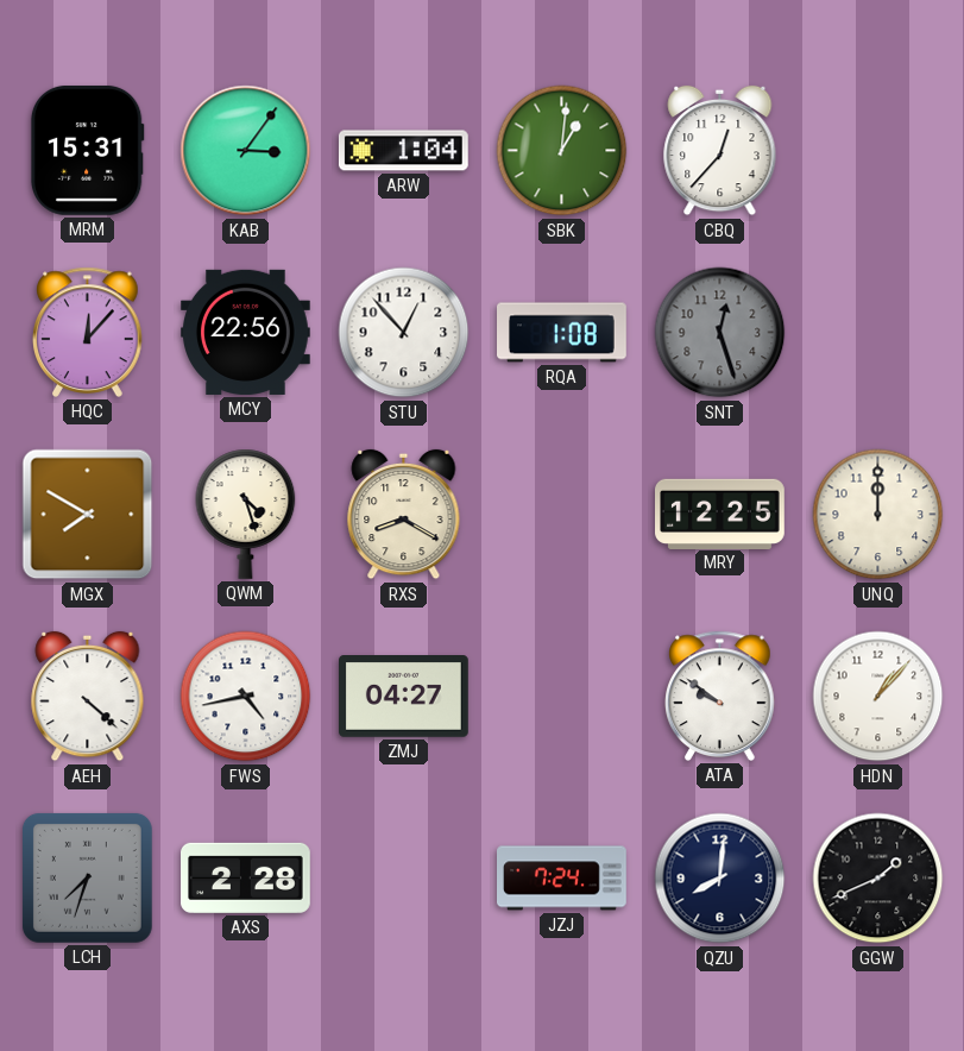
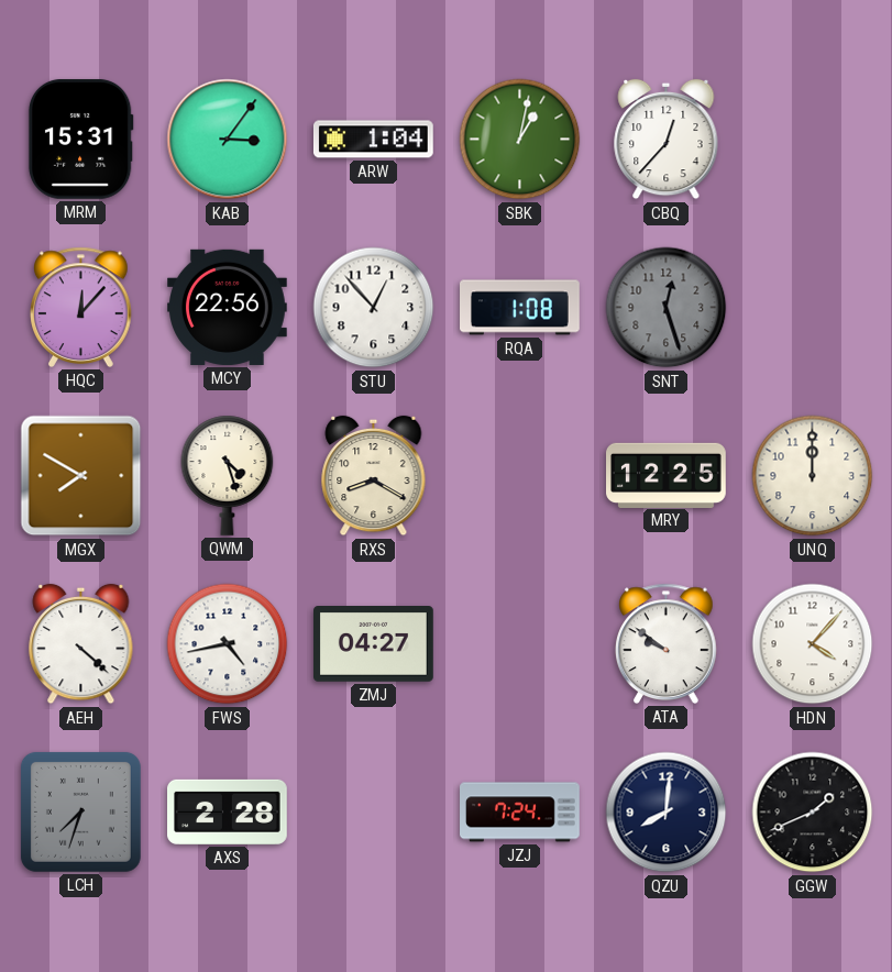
SBK: 1:01 -> 1:02 (520, 140)
HDN: 1:07 -> 4:07 (813, 644)
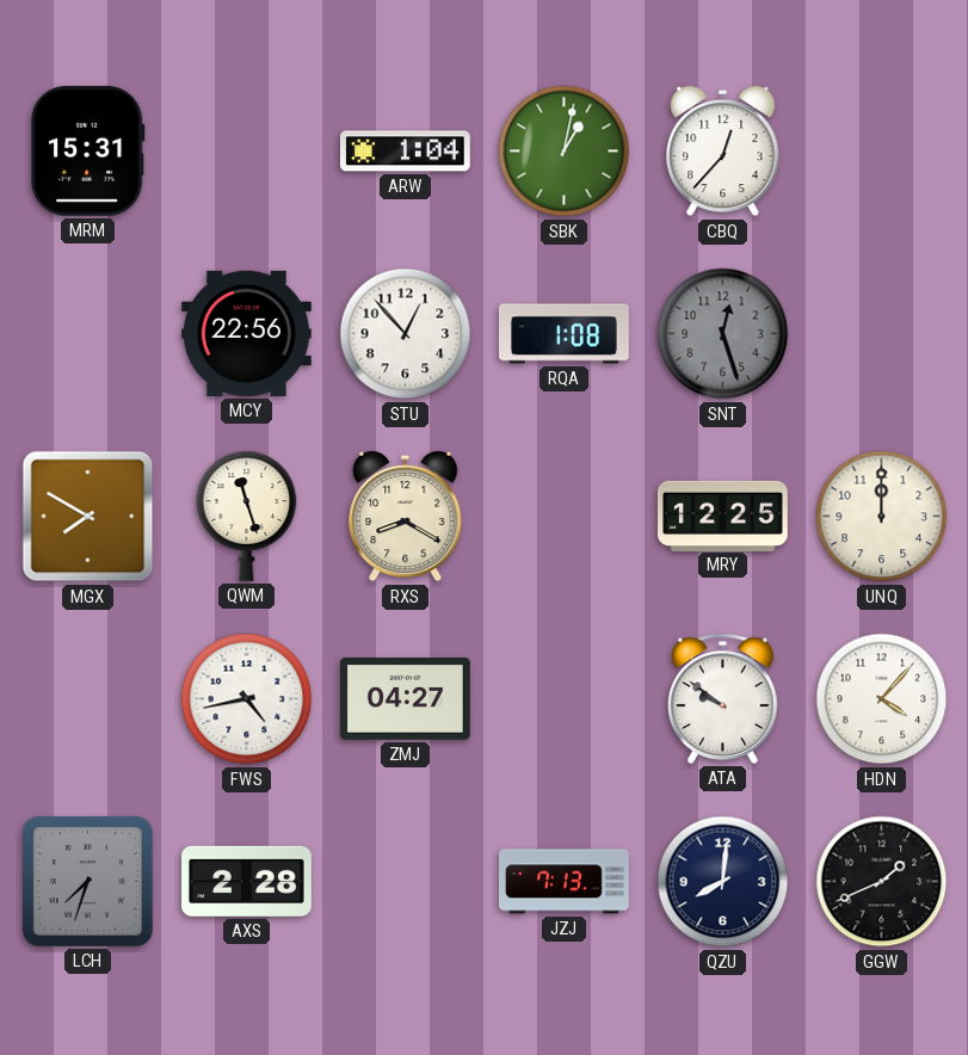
KAB: 3:06 -> none (228, 140)
HQC: 12:07 -> none (81, 307)
QWM: 4:27 -> 11:27 (247, 516)
AEH: 4:22 -> none (81, 644)
JZJ: 7:24 -> 7:13 (565, 882)
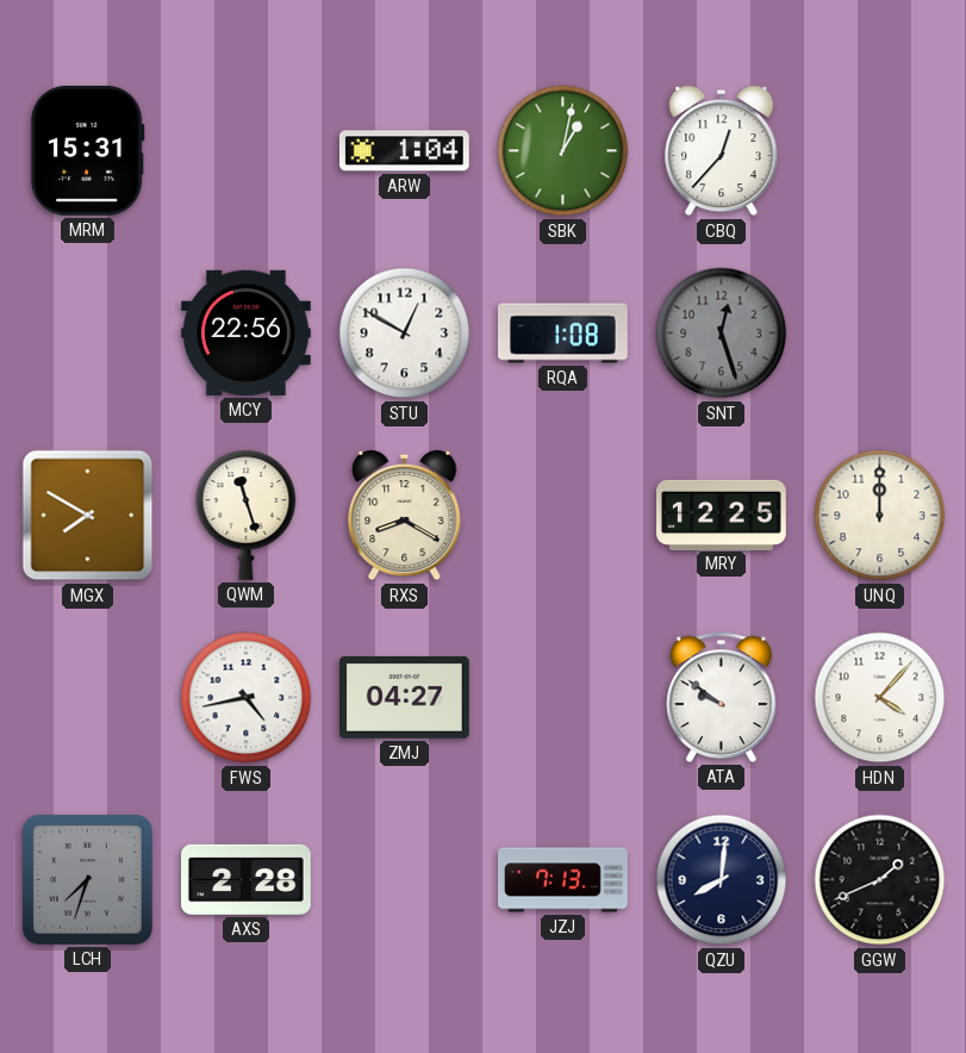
STU: 12:53 -> 12:50 (405, 334)
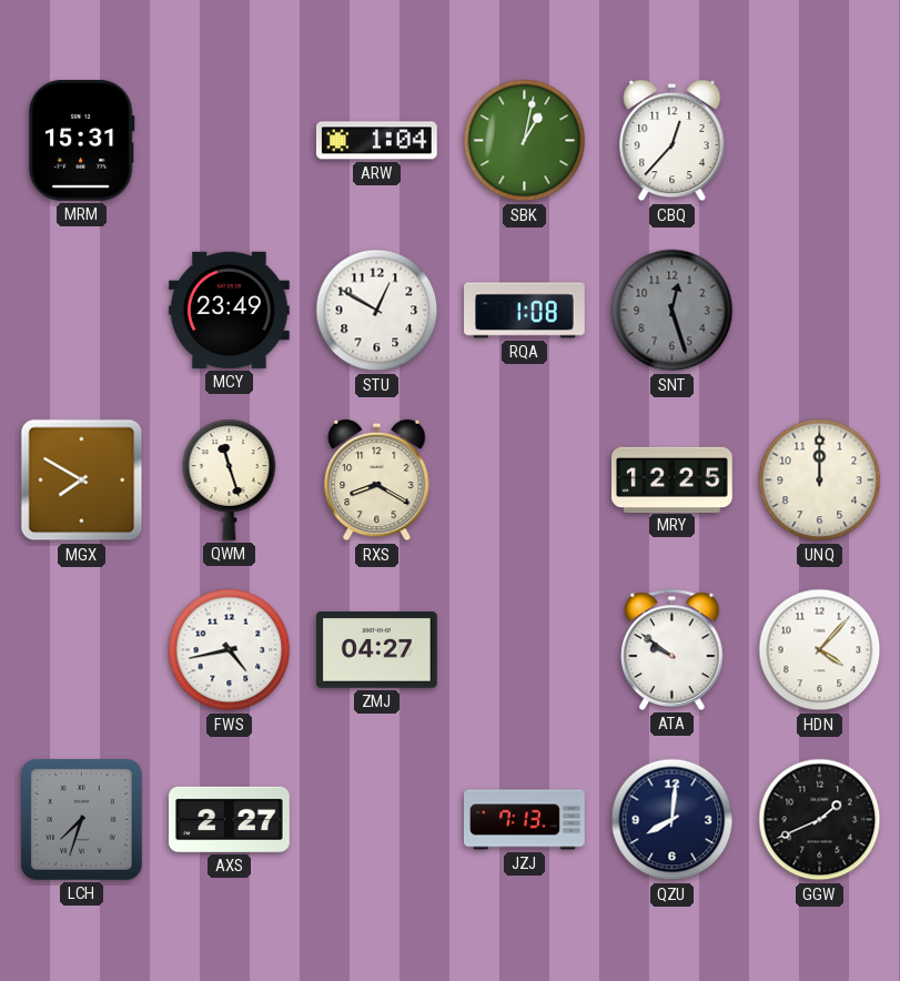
MCY: 22:56 -> 23:49 (230, 310)
AXS: 2:28 -> 2:27 (230, 819)
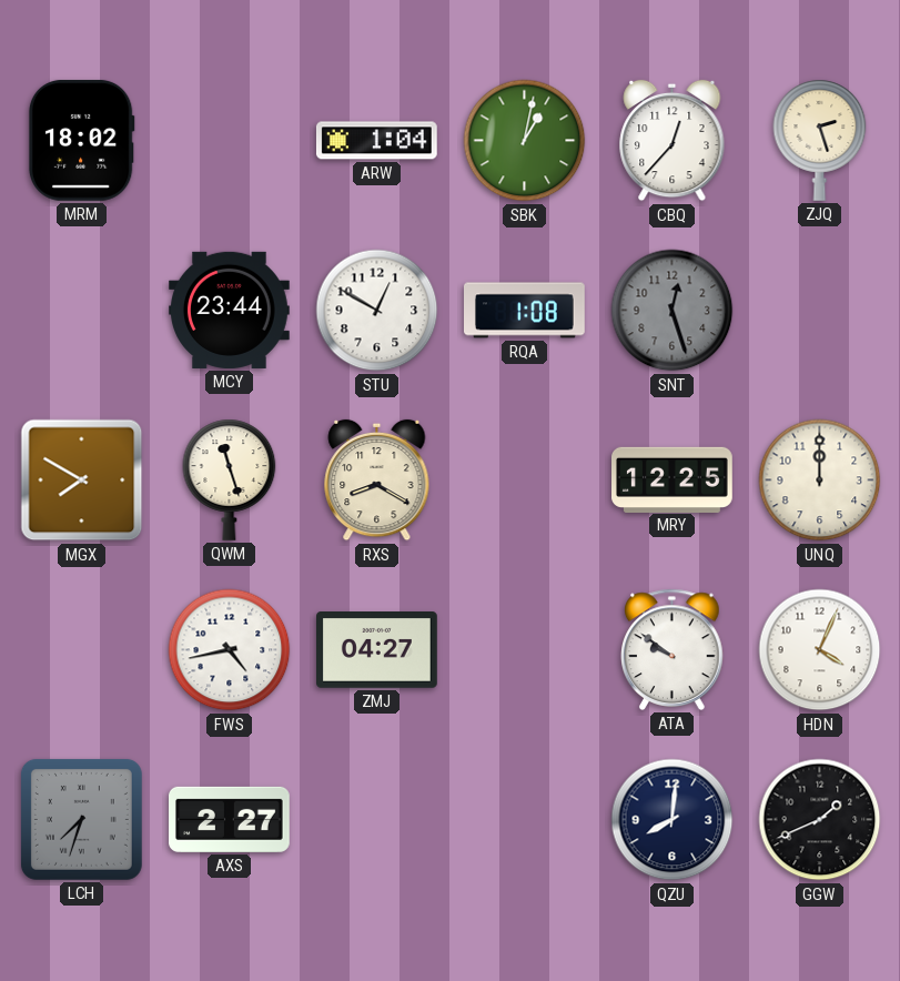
MRM: 15:31 -> 18:02 (81, 140)
ZJQ: none -> 2:27 (820, 140)
MCY: 23:49 -> 23:44 (230, 310)
HDN: 4:07 -> 4:04 (820, 650)
JZJ: 7:13 -> none (525, 820)
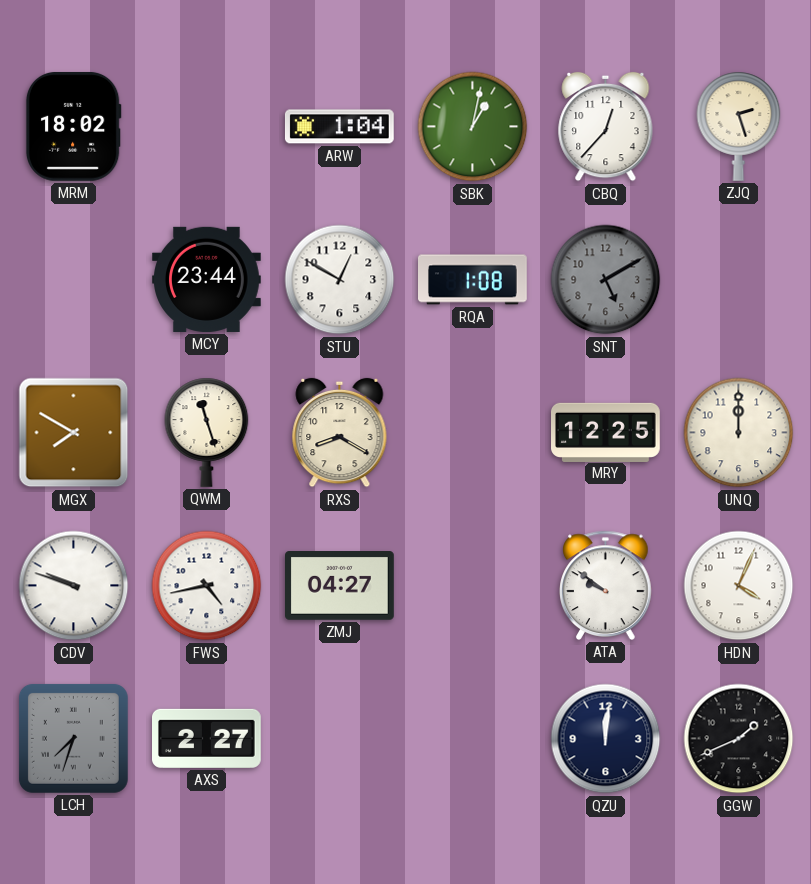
SNT: 12:27 -> 5:10 (606, 280)
CDV: none -> 9:48 (74, 586)
QZU: 8:01 -> 12:01 (606, 739)
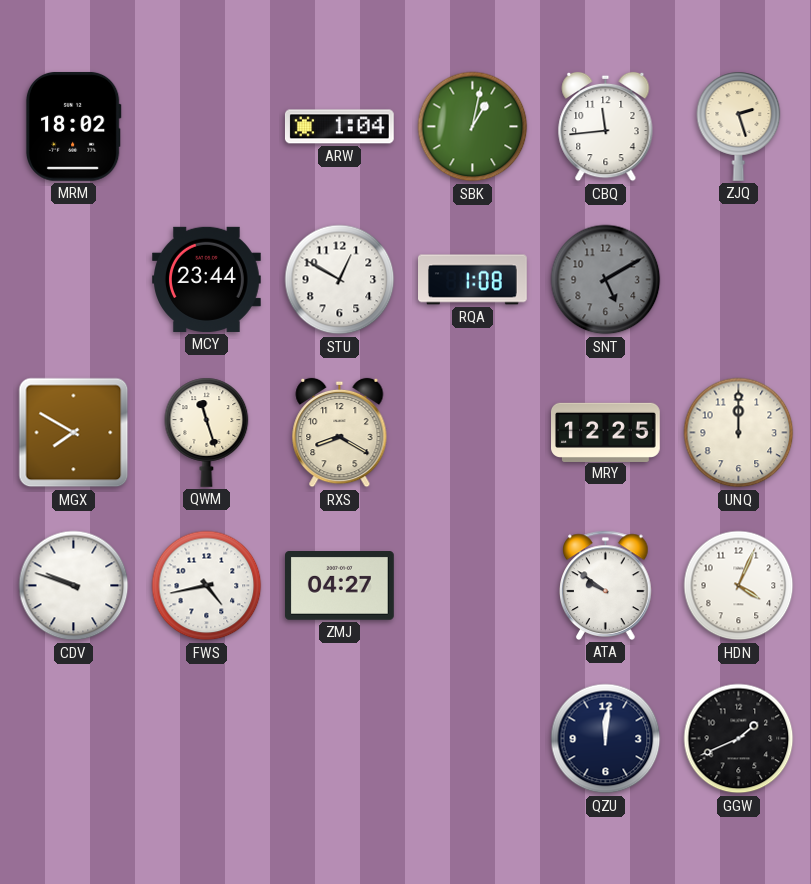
CBQ: 12:37 -> 11:44 (606, 127)
LCH: 7:33 -> none (73, 738)
AXS: 2:27 -> none (207, 738)
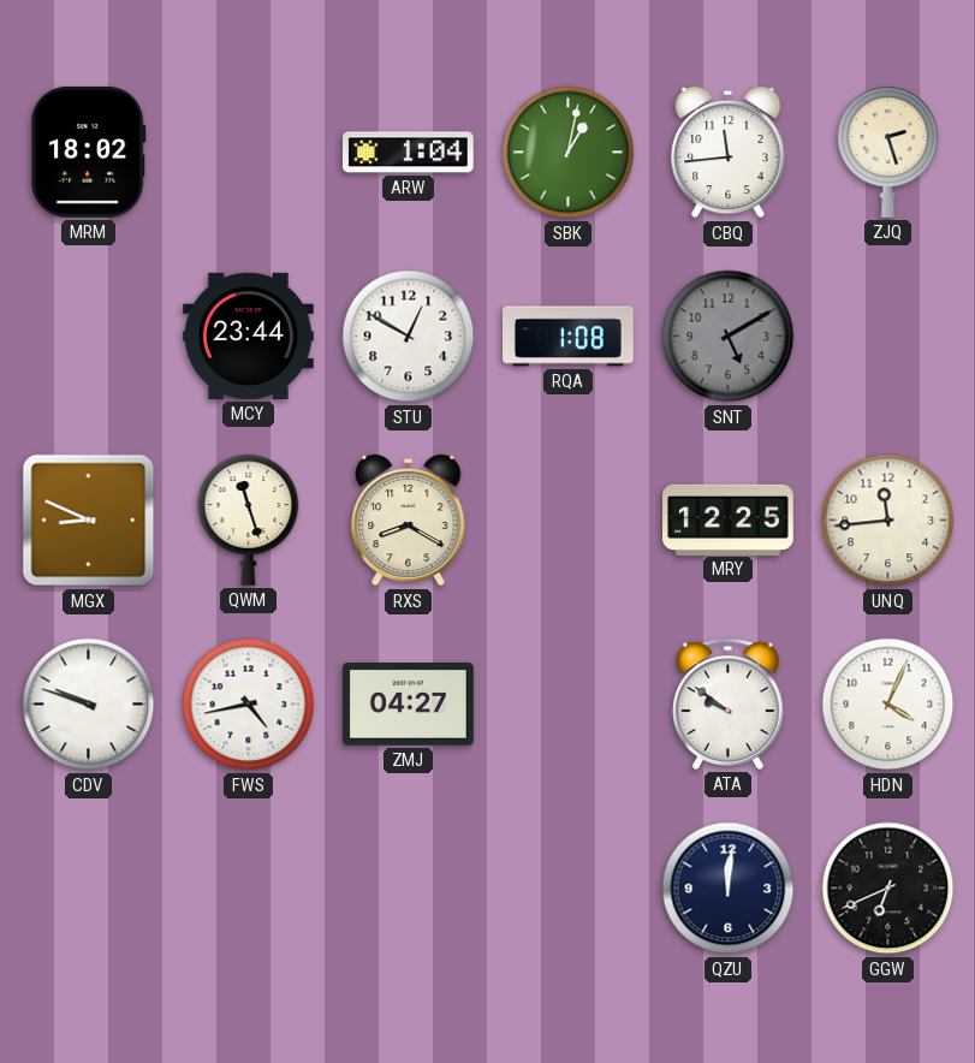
MGX: 7:50 -> 8:49 (89, 521)
UNQ: 12:00 -> 11:44 (888, 521)
GGW: 1:41 -> 6:41 (888, 889)
